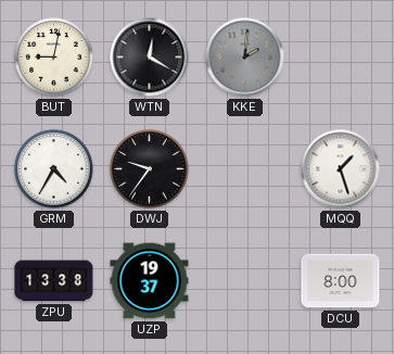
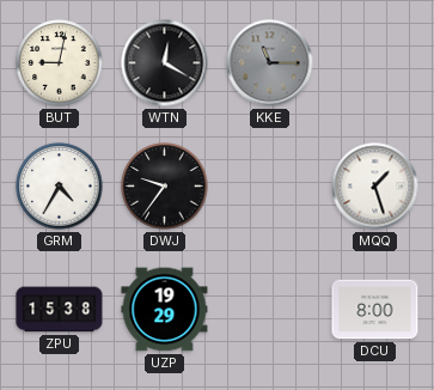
KKE: 2:01 -> 11:15 (270, 63)
ZPU: 13:38 -> 15:38 (60, 310)
UZP: 19:37 -> 19:29 (165, 310)
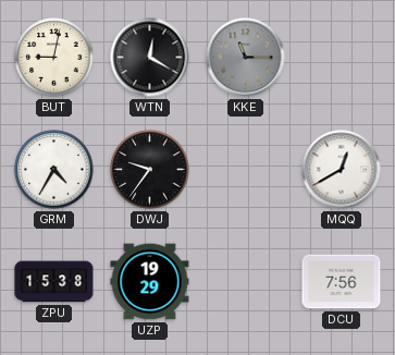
MQQ: 1:27 -> 12:40 (342, 170)
DCU: 8:00 -> 7:56 (342, 282)
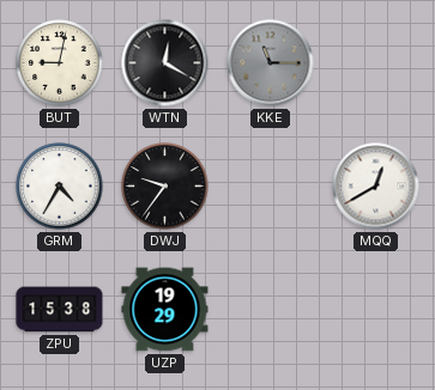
DCU: 7:56 -> none (342, 282)
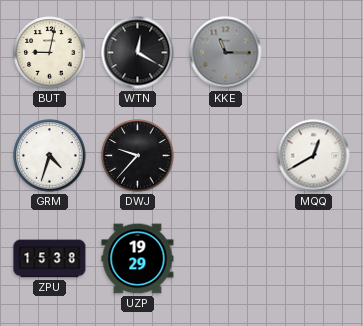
GRM: 4:35 -> 4:33 (50, 156)
DWJ: 9:36 -> 9:37 (138, 156)
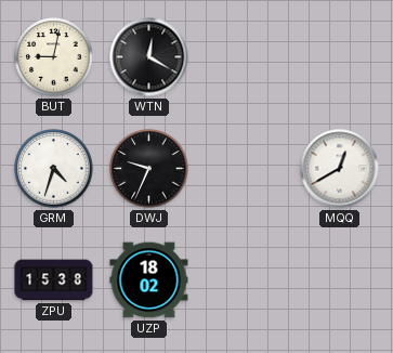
KKE: 11:15 -> none (226, 53)
DWJ: 9:37 -> 9:34 (149, 169)
UZP: 19:29 -> 18:02 (149, 280)
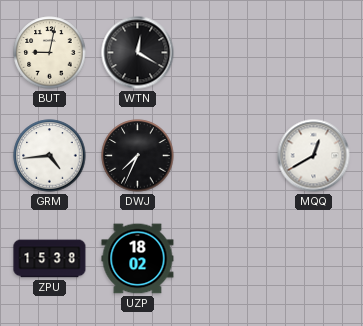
GRM: 4:33 -> 4:44 (50, 156)
DWJ: 9:34 -> 7:34 (138, 156)
